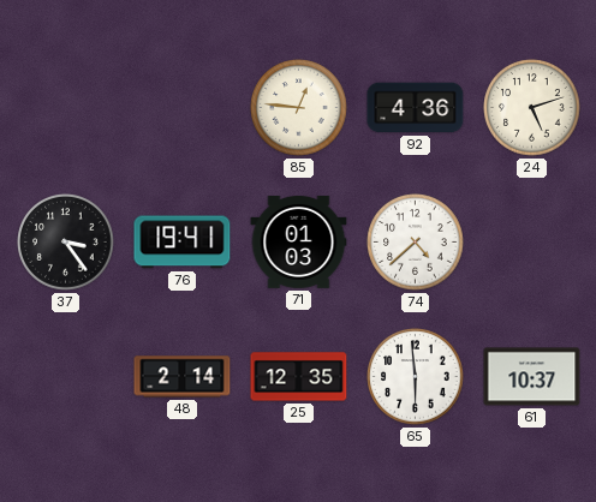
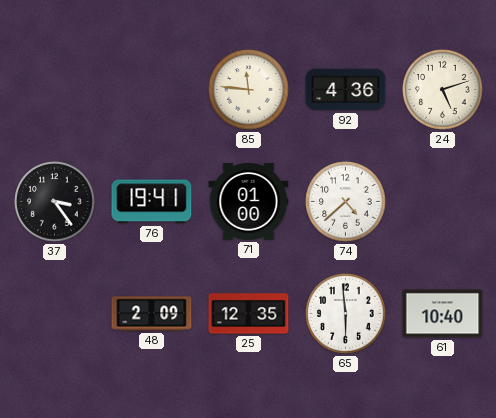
85: 12:46 -> 11:46 (249, 90)
71: 01:03 -> 01:00 (249, 201)
48: 2:14 -> 2:09 (152, 314)
61: 10:37 -> 10:40 (443, 314)
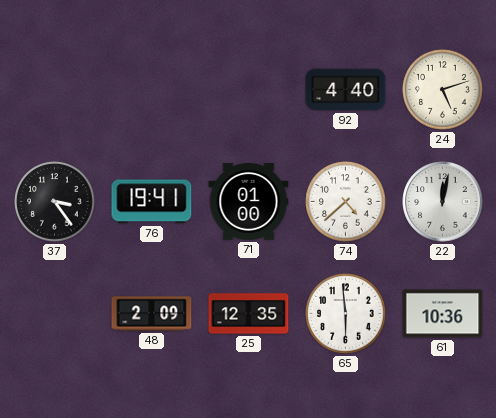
85: 11:46 -> none (249, 90)
92: 4:36 -> 4:40 (346, 90)
22: none -> 12:02 (443, 202)
61: 10:40 -> 10:36 (443, 314)
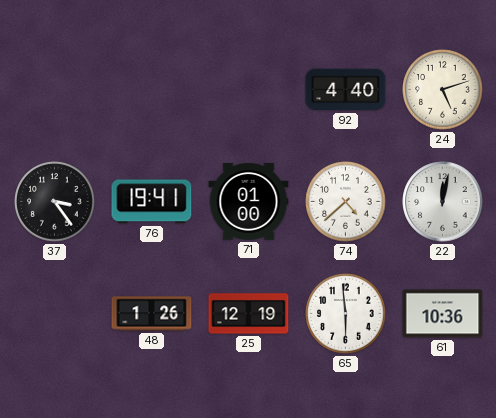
48: 2:09 -> 1:26 (152, 314)
25: 12:35 -> 12:19 (249, 314)
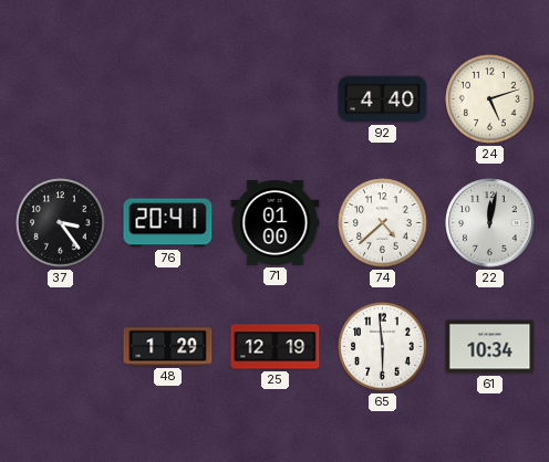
76: 19:41 -> 20:41 (168, 223)
48: 1:26 -> 1:29 (168, 347)
61: 10:36 -> 10:34 (490, 347)
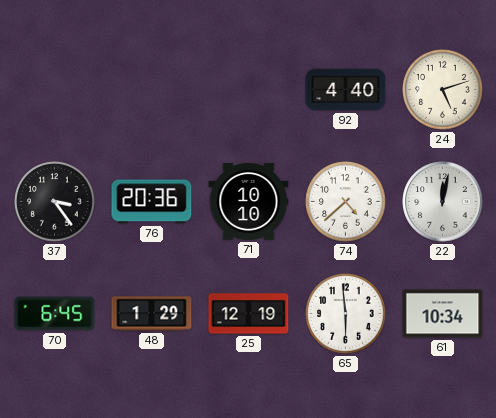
76: 20:41 -> 20:36 (152, 202)
71: 01:00 -> 10:10 (249, 201)
70: none -> 6:45 (55, 314)
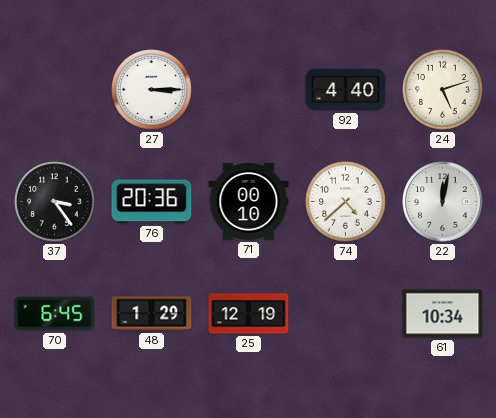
27: none -> 3:15 (152, 90)
71: 10:10 -> 00:10 (249, 201)
65: 5:59 -> none (346, 314)
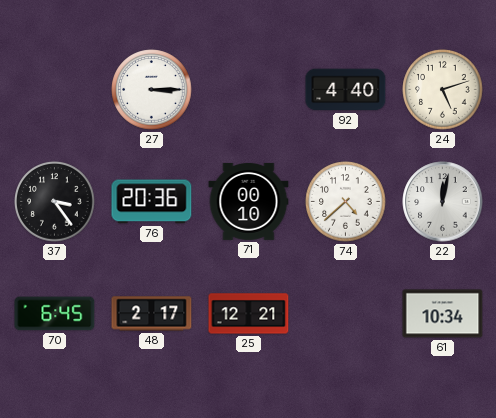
48: 1:29 -> 2:17 (152, 314)
25: 12:19 -> 12:21 (249, 314)
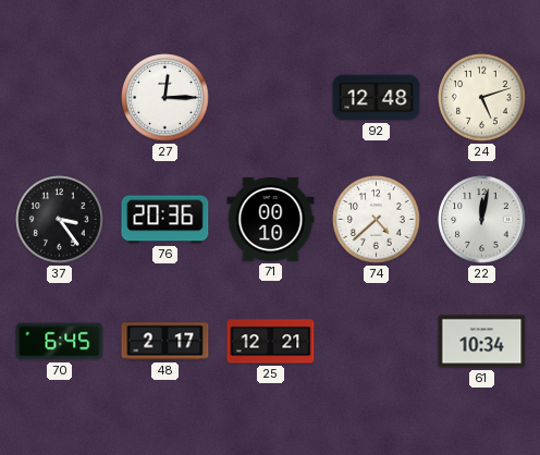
27: 3:15 -> 12:15 (165, 98)
92: 4:40 -> 12:48 (377, 98)
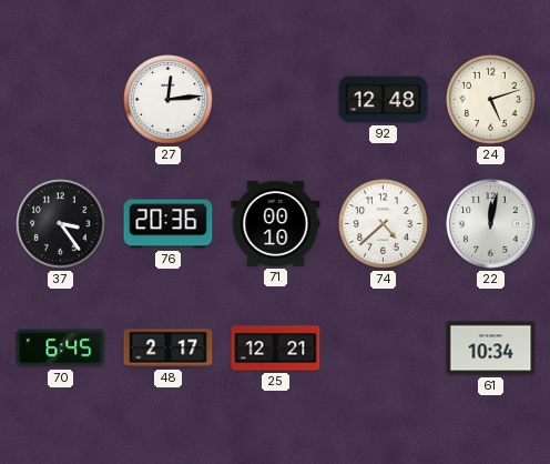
27: 12:15 -> 12:14 (169, 100)
